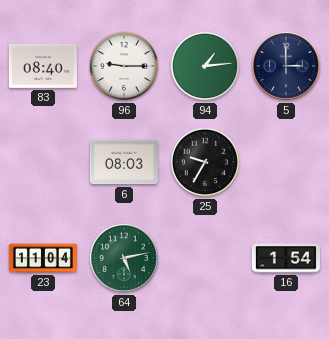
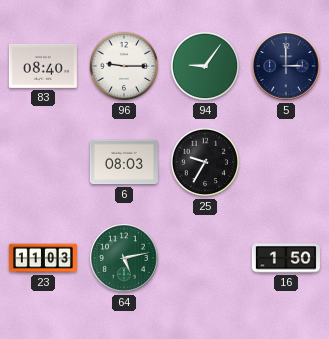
94: 1:14 -> 9:06 (205, 66)
23: 11:04 -> 11:03 (43, 258)
16: 1:54 -> 1:50 (286, 258)
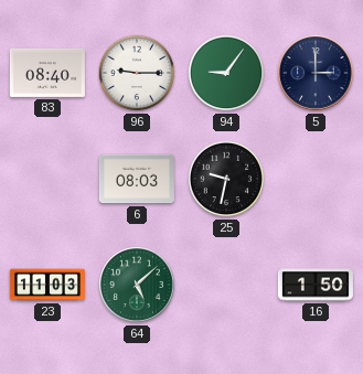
25: 9:35 -> 9:32 (226, 179)
64: 5:13 -> 5:08 (137, 285)
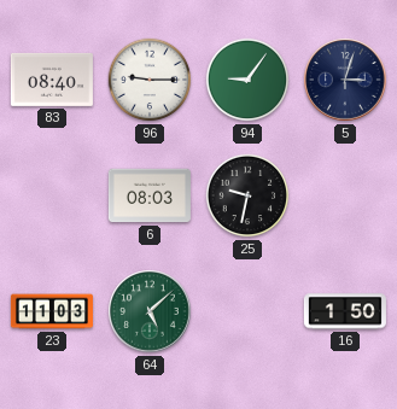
5: 3:00 -> 3:03 (345, 80)
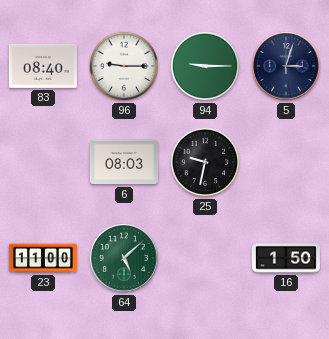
94: 9:06 -> 9:15 (205, 66)
23: 11:03 -> 11:00 (43, 258)
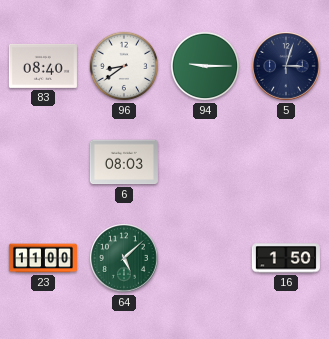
96: 9:15 -> 8:39 (124, 66)
25: 9:32 -> none (205, 162)
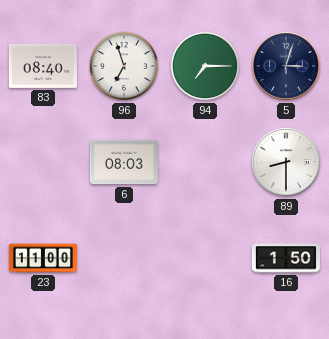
96: 8:39 -> 6:57 (124, 66)
94: 9:15 -> 7:15 (205, 66)
89: none -> 8:30 (286, 162)
64: 5:08 -> none (124, 258)
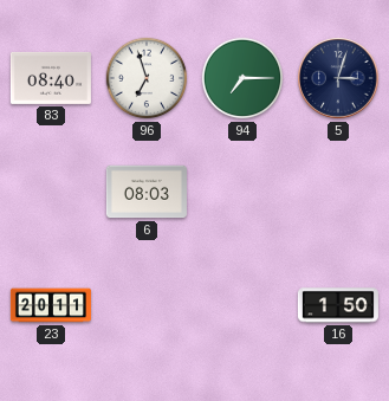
89: 8:30 -> none (286, 162)
23: 11:00 -> 20:11 (51, 305)
